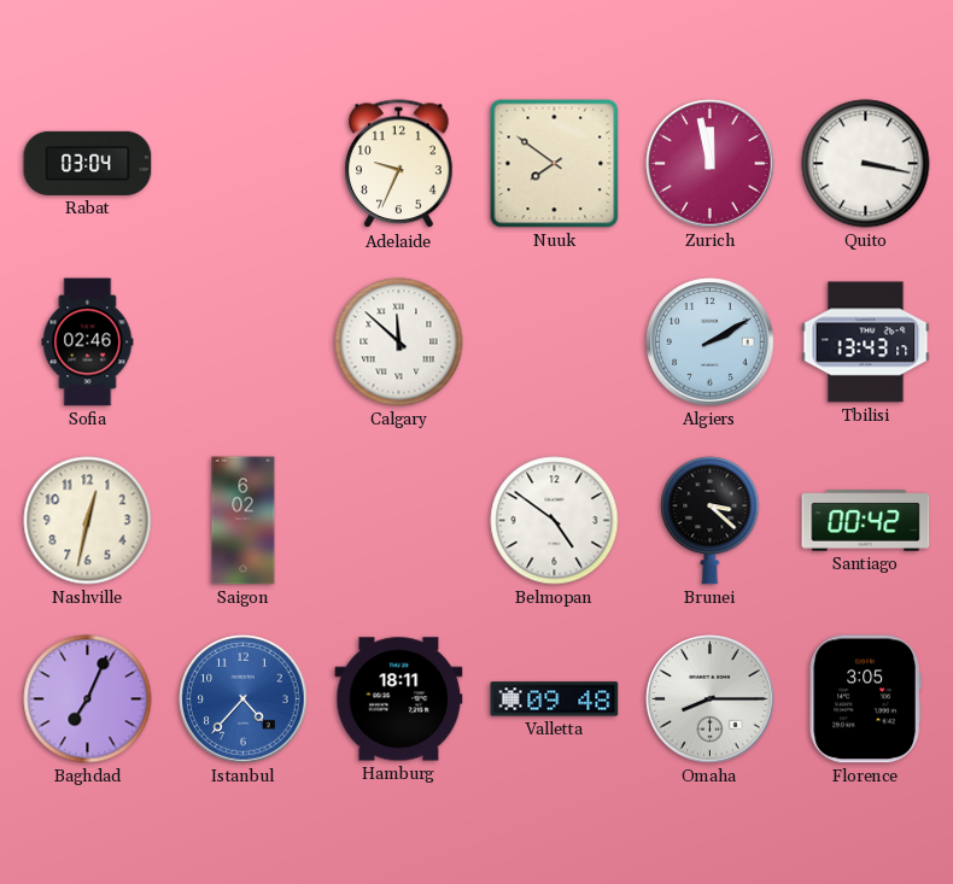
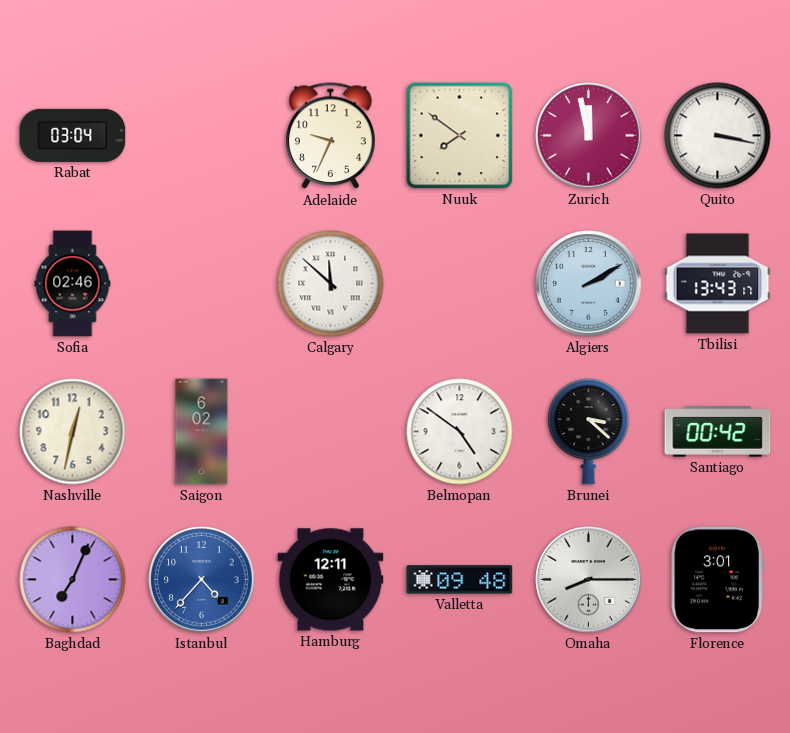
Hamburg: 18:11 -> 12:11 (331, 580)
Florence: 3:05 -> 3:01 (717, 580)
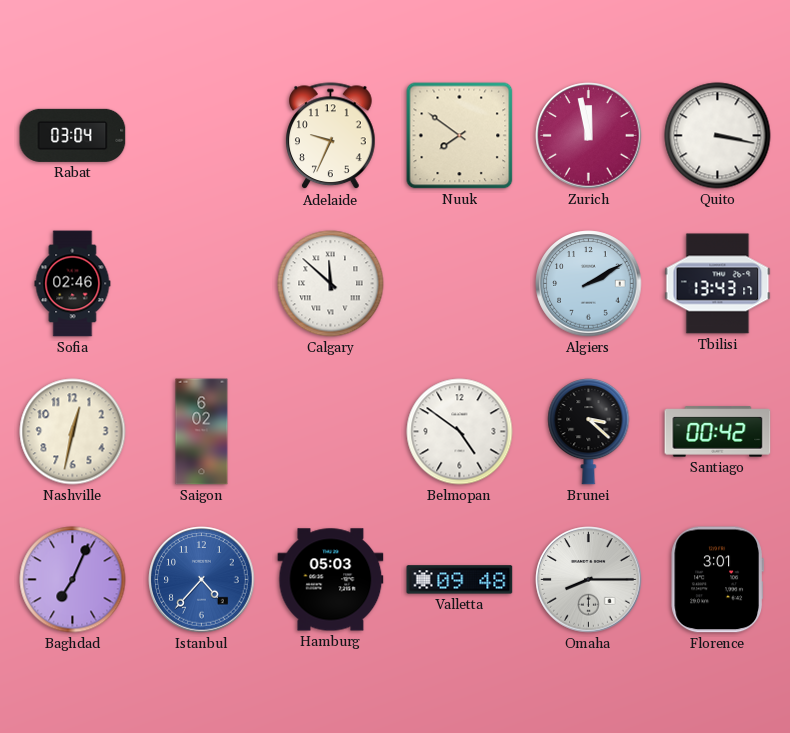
Hamburg: 12:11 -> 05:03 (331, 580)
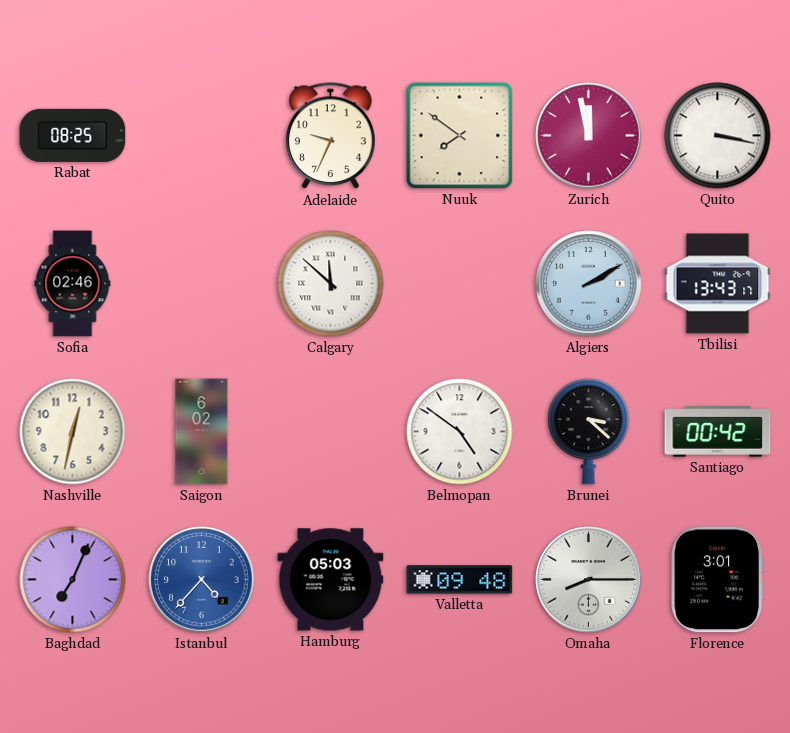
Rabat: 03:04 -> 08:25 (73, 135)
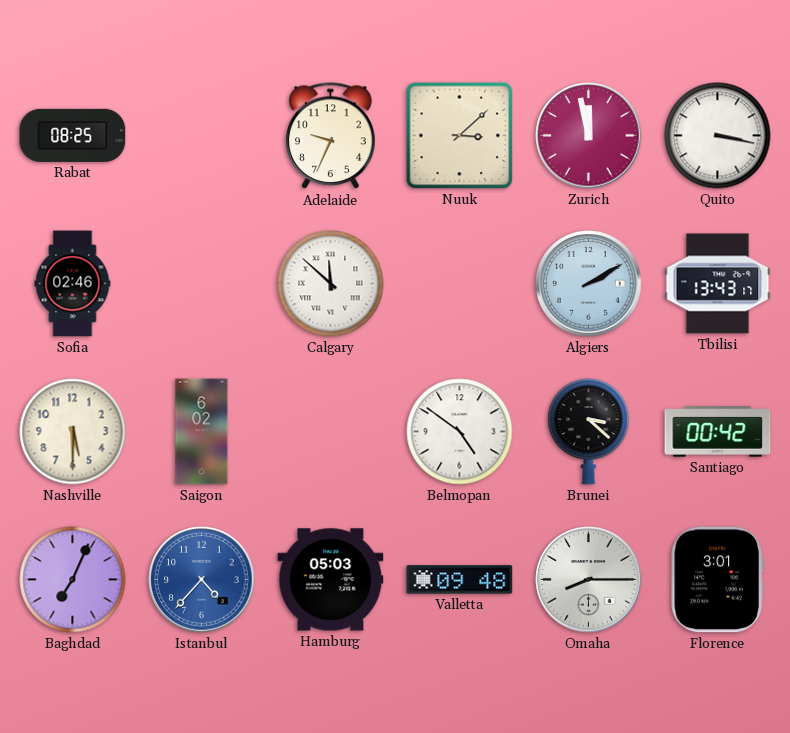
Nuuk: 7:51 -> 3:08 (460, 136)
Nashville: 12:32 -> 5:30 (73, 432)
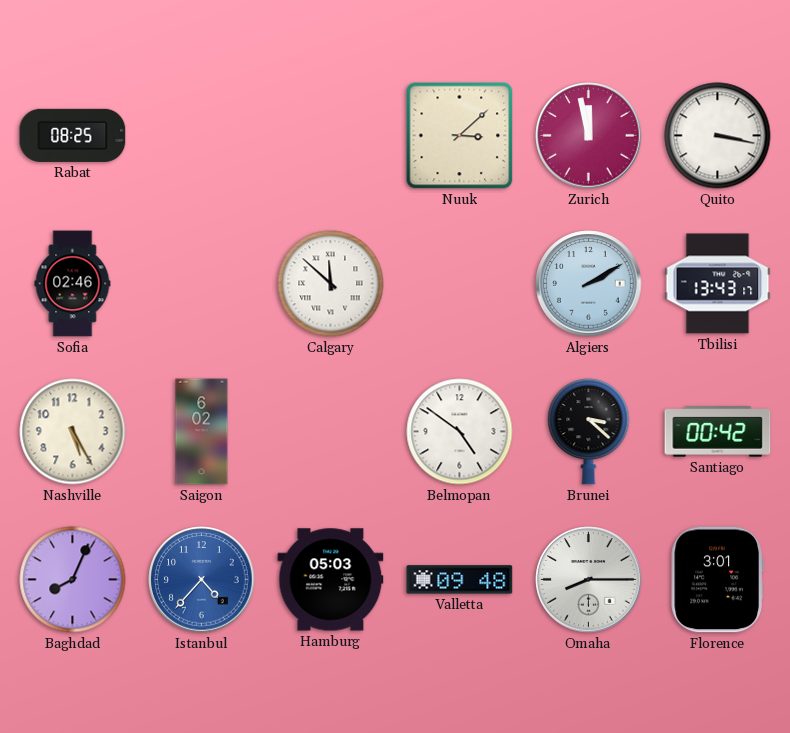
Adelaide: 9:34 -> none (331, 136)
Nashville: 5:30 -> 5:25 (73, 432)
Baghdad: 7:04 -> 8:04 (73, 580)
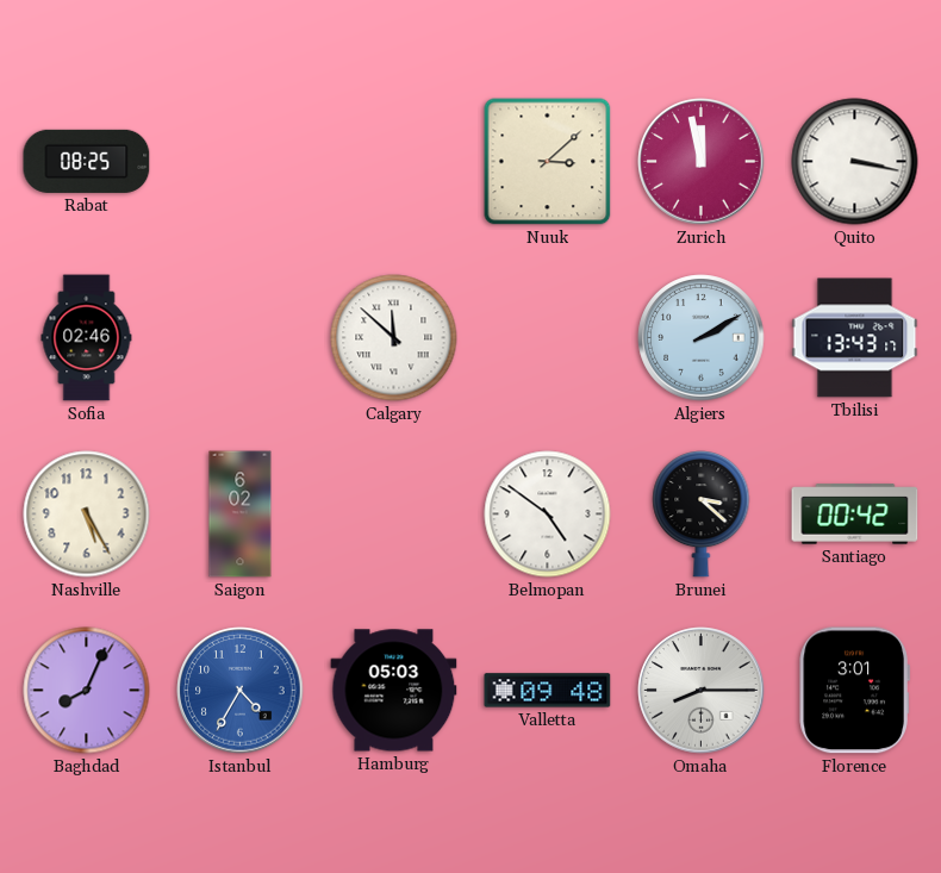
Istanbul: 4:37 -> 4:35 (241, 691)
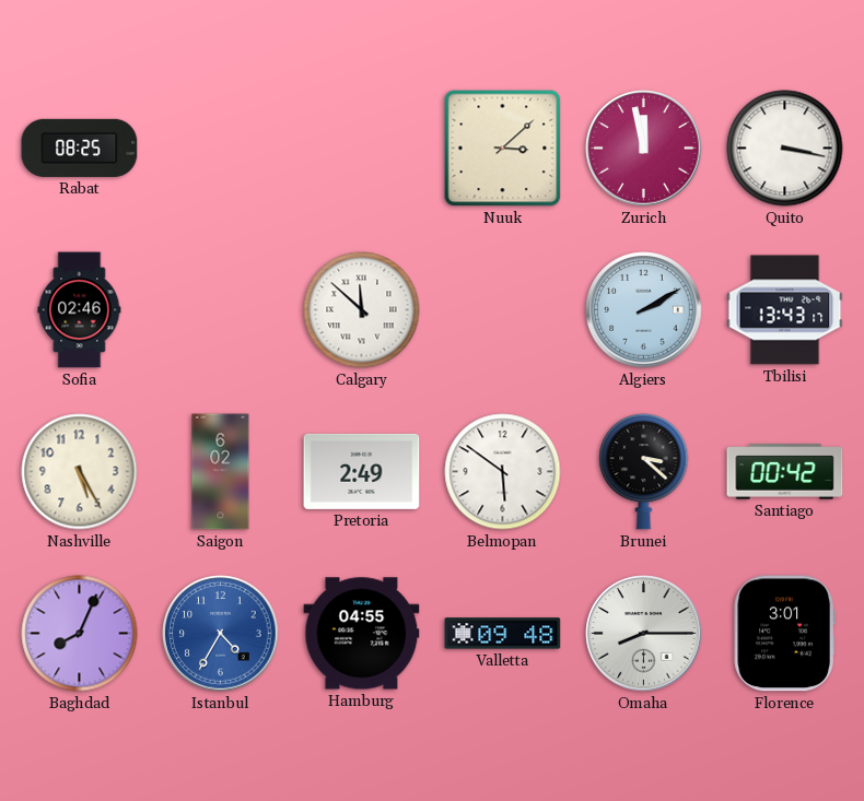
Pretoria: none -> 2:49 (362, 471)
Belmopan: 4:51 -> 5:51 (503, 472)
Hamburg: 05:03 -> 04:55 (362, 634)
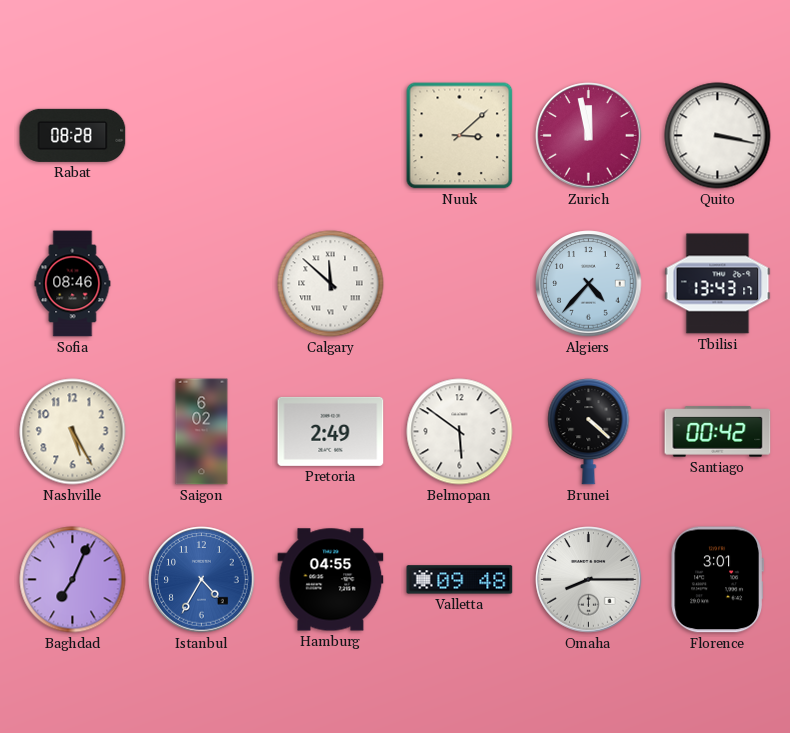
Rabat: 08:25 -> 08:28 (73, 135)
Sofia: 02:46 -> 08:46 (73, 284)
Algiers: 2:10 -> 4:37 (589, 284)
Brunei: 3:22 -> 4:22 (589, 432)
Baghdad: 8:04 -> 7:04 (73, 580)
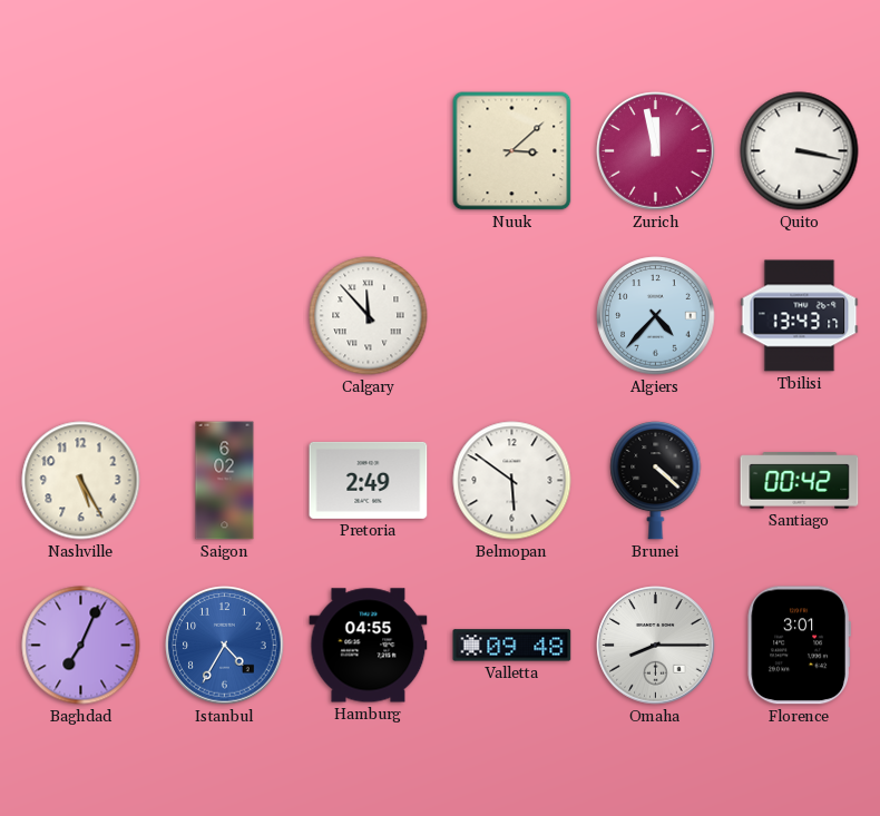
Rabat: 08:28 -> none (73, 135)
Sofia: 08:46 -> none (73, 284)
Calgary: 11:52 -> 11:53 (369, 316)
